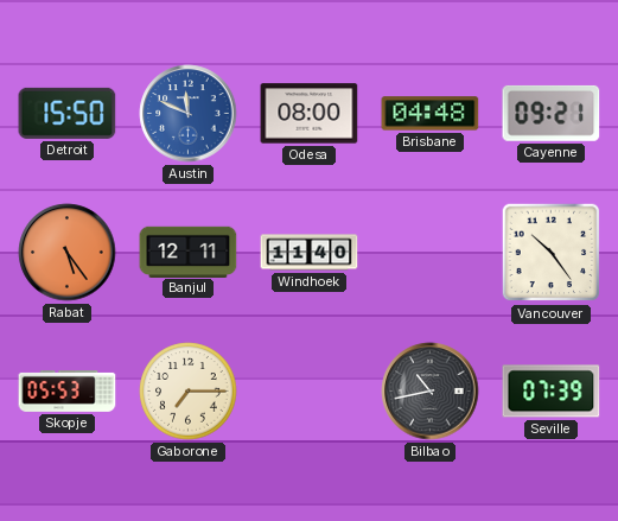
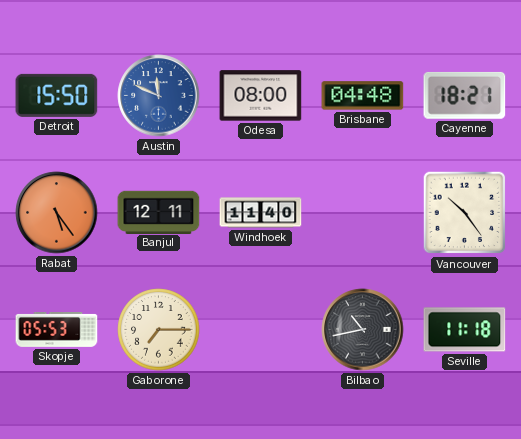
Cayenne: 09:21 -> 18:21 (465, 95)
Seville: 07:39 -> 11:18 (465, 330)
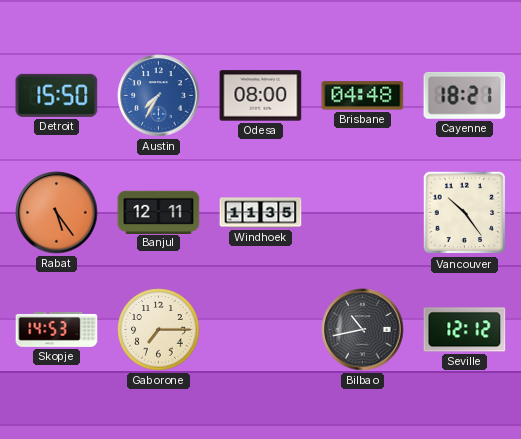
Austin: 11:49 -> 7:35 (159, 96)
Windhoek: 11:40 -> 11:35 (261, 213)
Skopje: 05:53 -> 14:53 (57, 330)
Seville: 11:18 -> 12:12 (465, 330)
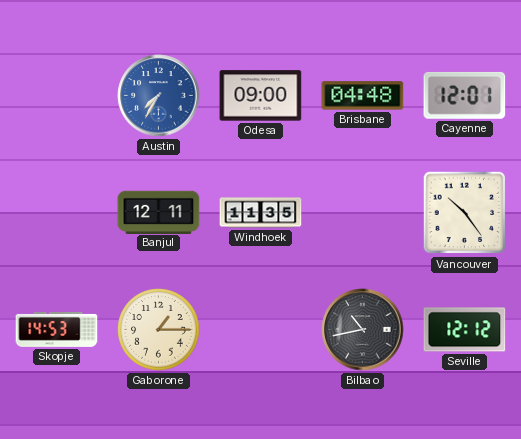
Detroit: 15:50 -> none (57, 95)
Odesa: 08:00 -> 09:00 (261, 96)
Cayenne: 18:21 -> 12:01 (465, 95)
Rabat: 5:24 -> none (57, 213)
Gaborone: 7:15 -> 1:15 (159, 330)
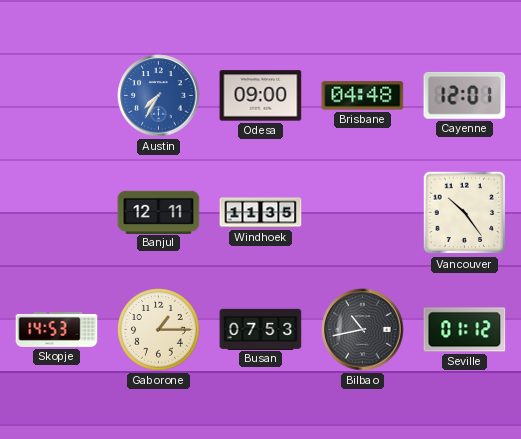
Busan: none -> 07:53 (261, 329)
Seville: 12:12 -> 01:12 (465, 330)
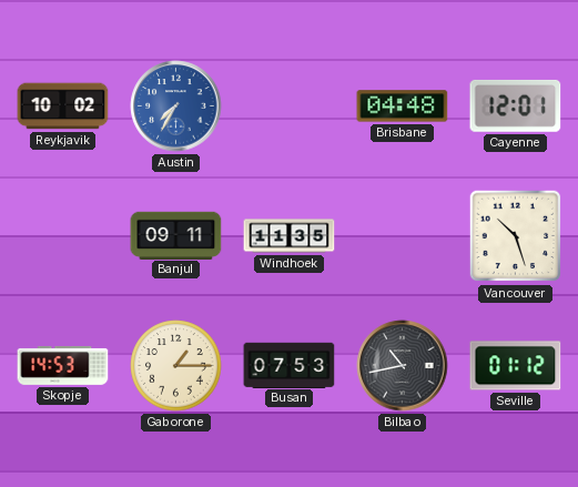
Reykjavik: none -> 10:02 (63, 106)
Odesa: 09:00 -> none (261, 96)
Banjul: 12:11 -> 09:11 (176, 235)
Vancouver: 10:24 -> 10:27 (516, 236)
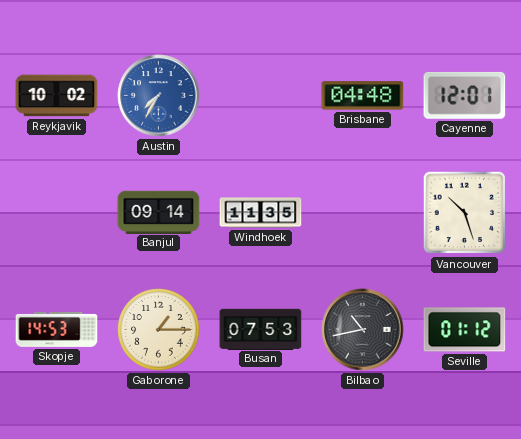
Banjul: 09:11 -> 09:14 (159, 212)
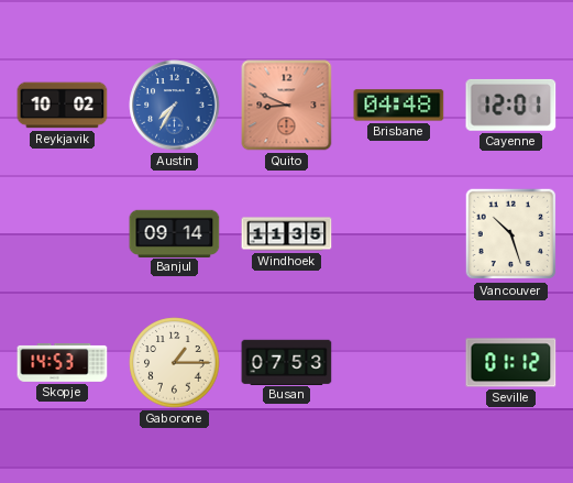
Quito: none -> 8:49 (287, 106)
Bilbao: 10:43 -> none (363, 330)
